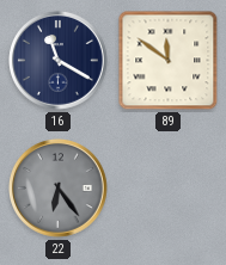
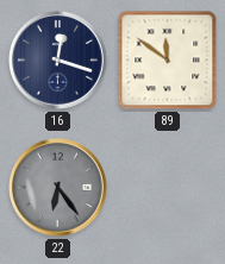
16: 11:20 -> 12:18 (57, 59)
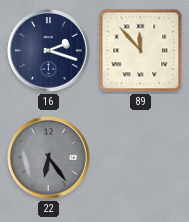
16: 12:18 -> 2:18 (48, 50)
89: 11:51 -> 11:53 (141, 51)
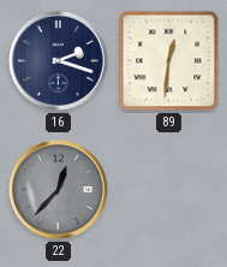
89: 11:53 -> 12:31 (169, 61)
22: 6:24 -> 12:37 (58, 189)
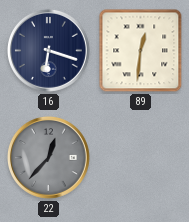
16: 2:18 -> 6:18 (48, 50)
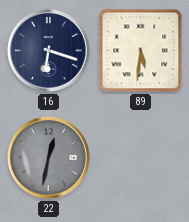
89: 12:31 -> 5:31 (141, 51)
22: 12:37 -> 12:32 (48, 157)
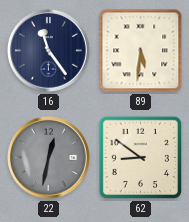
16: 6:18 -> 11:24 (48, 50)
62: none -> 8:51 (140, 157)
